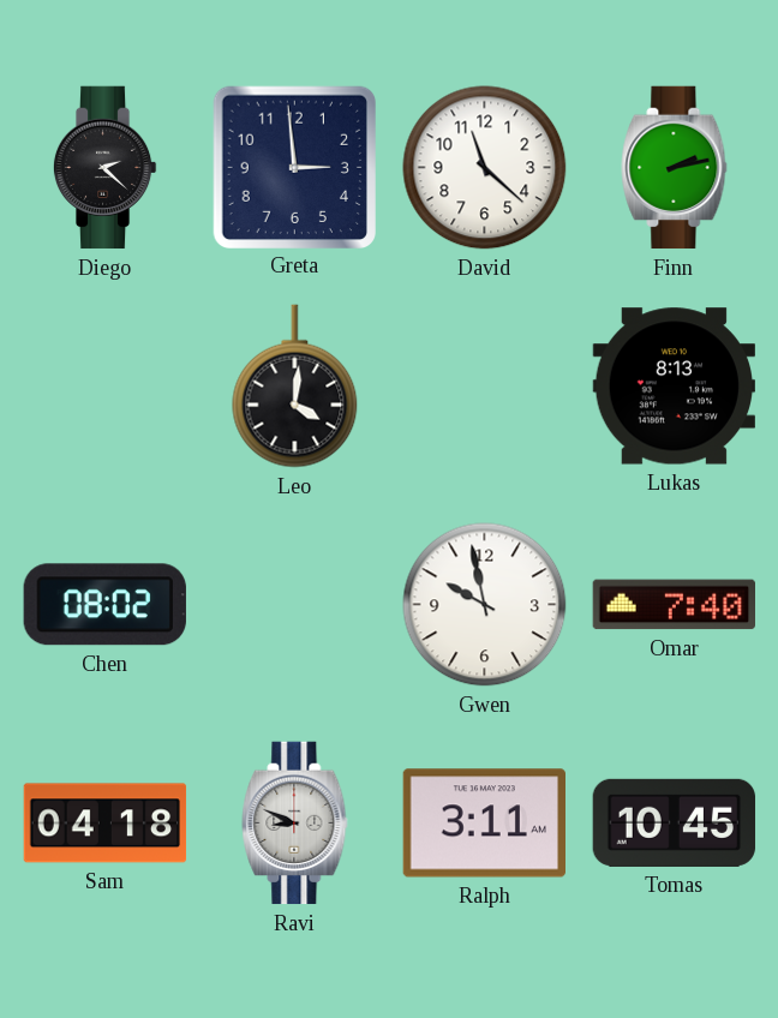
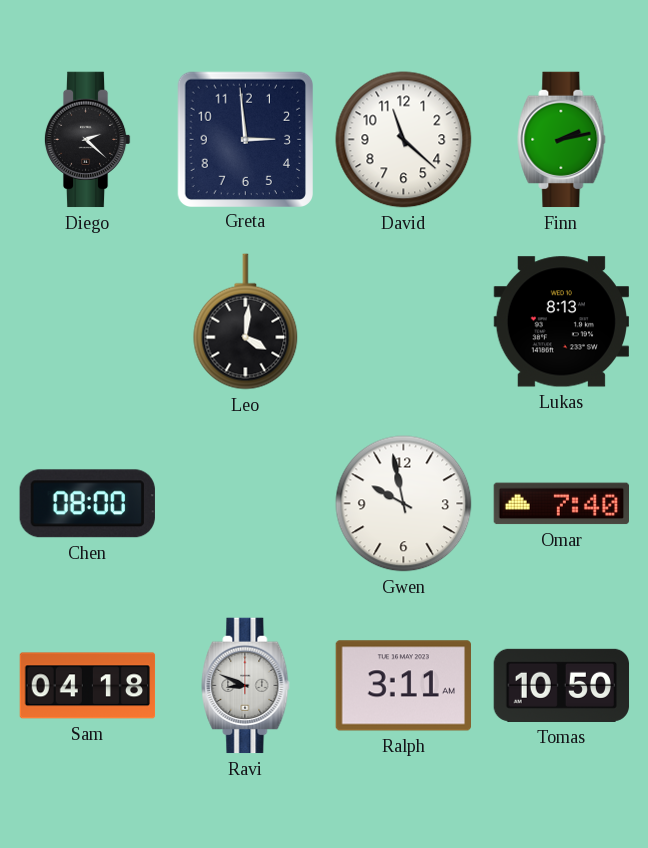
Chen: 08:02 -> 08:00 (87, 504)
Tomas: 10:45 -> 10:50 (562, 685)
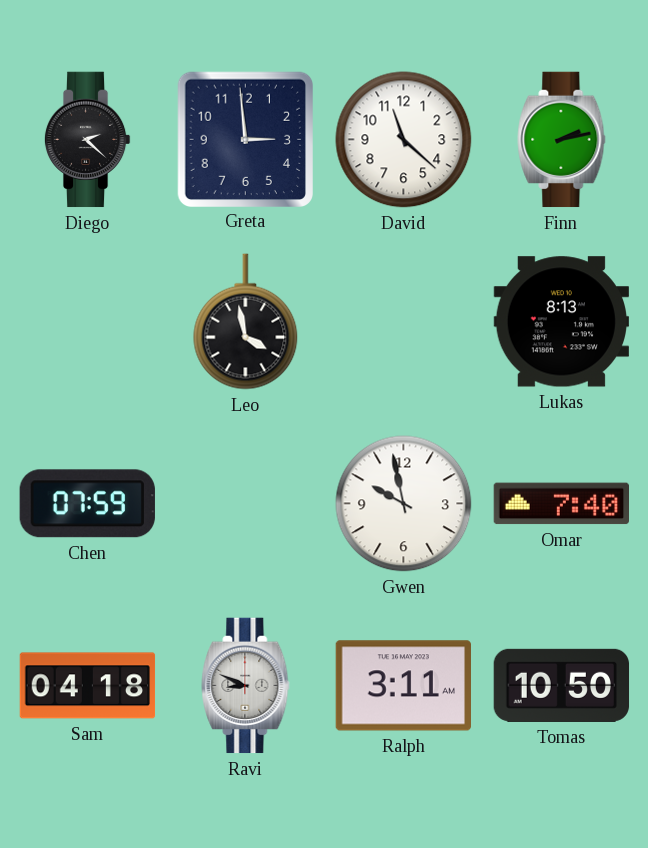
Leo: 4:01 -> 3:58 (246, 322)
Chen: 08:00 -> 07:59 (87, 504)
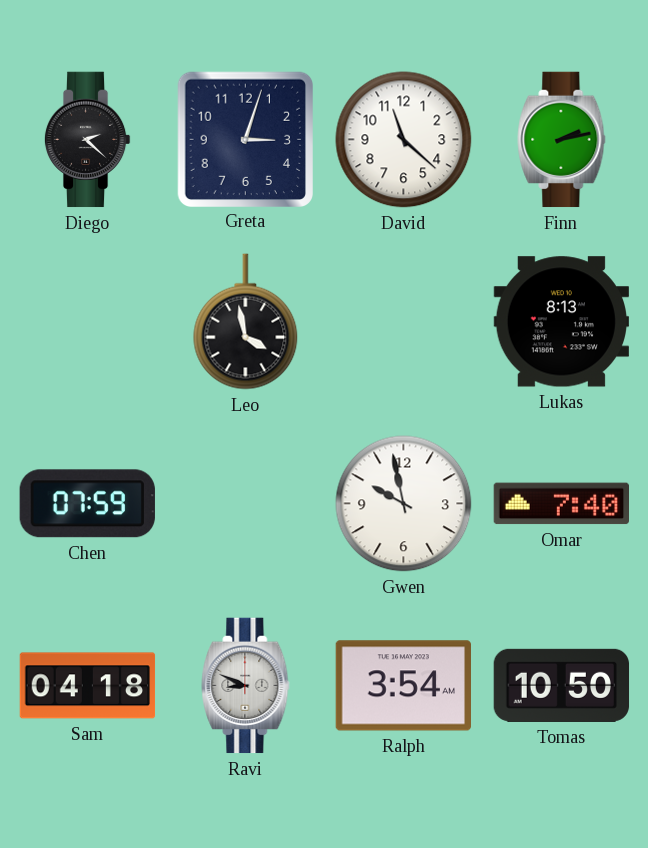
Greta: 2:59 -> 3:03 (245, 139)
Ralph: 3:11 -> 3:54 (403, 686)
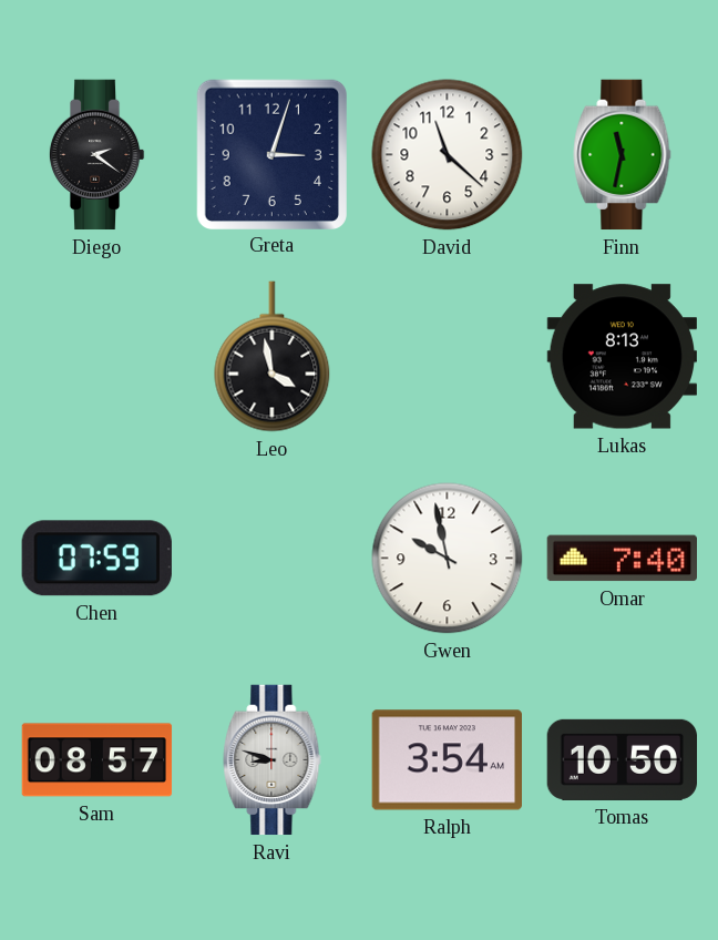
Diego: 2:22 -> 2:21 (96, 155)
Finn: 2:13 -> 11:32 (623, 155)
Sam: 04:18 -> 08:57 (98, 760)
Ravi: 8:49 -> 8:48 (273, 760)
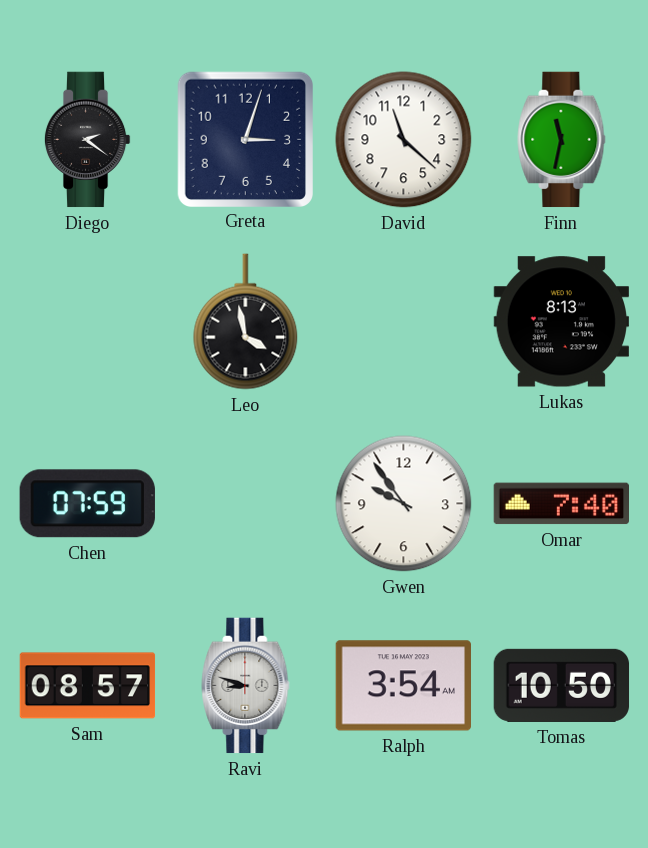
Gwen: 9:58 -> 9:54 (404, 504)
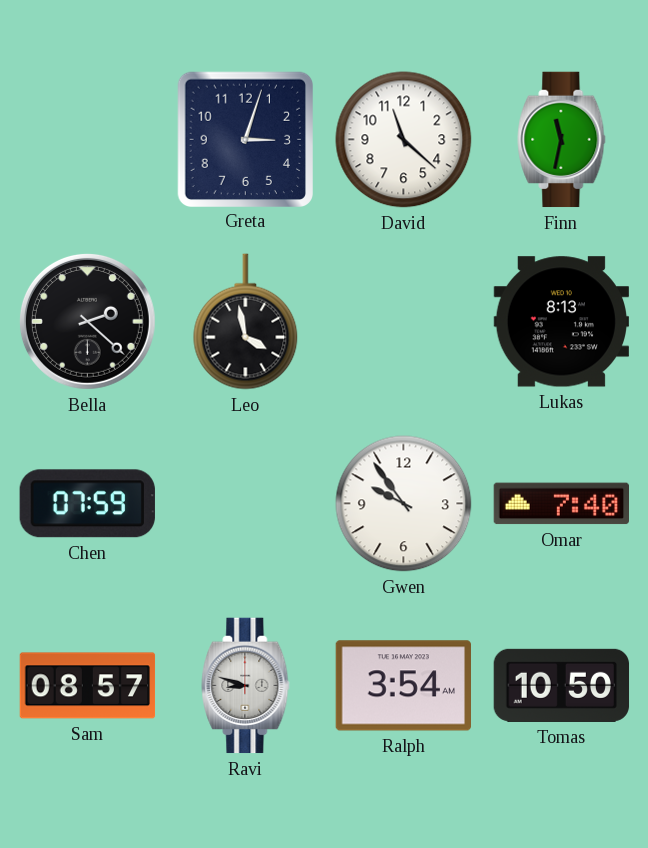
Diego: 2:21 -> none (87, 140)
Bella: none -> 2:22 (87, 321)
